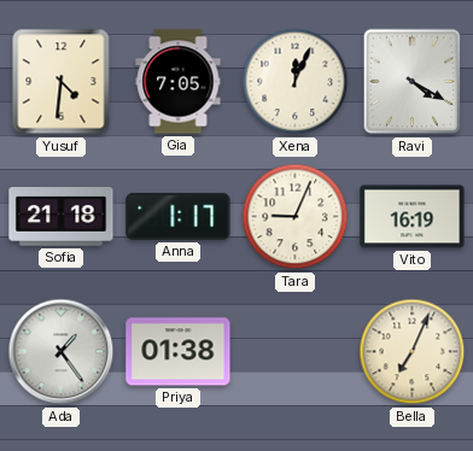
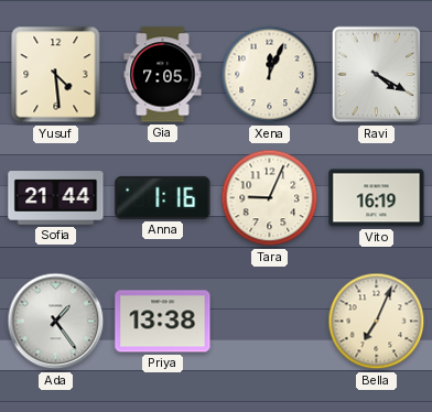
Yusuf: 4:31 -> 4:29 (56, 75)
Sofia: 21:18 -> 21:44 (56, 198)
Anna: 1:17 -> 1:16 (163, 197)
Priya: 01:38 -> 13:38 (163, 322)
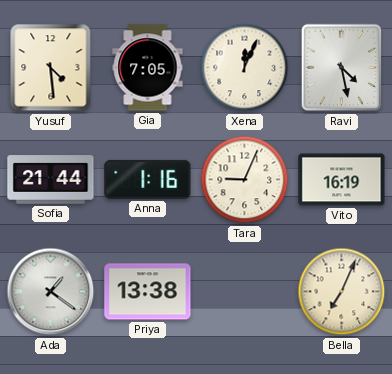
Ravi: 4:20 -> 4:28 (342, 68)
Ada: 1:24 -> 1:21 (51, 292)
